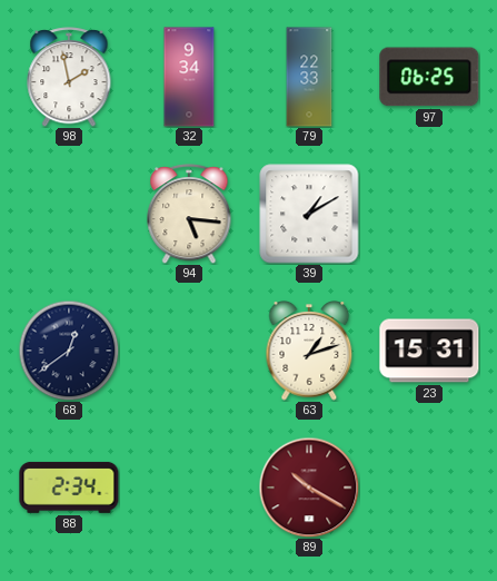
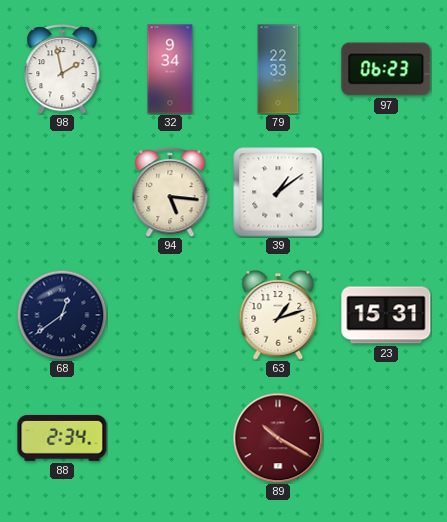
97: 06:25 -> 06:23 (386, 69)
39: 1:10 -> 1:09 (278, 192)
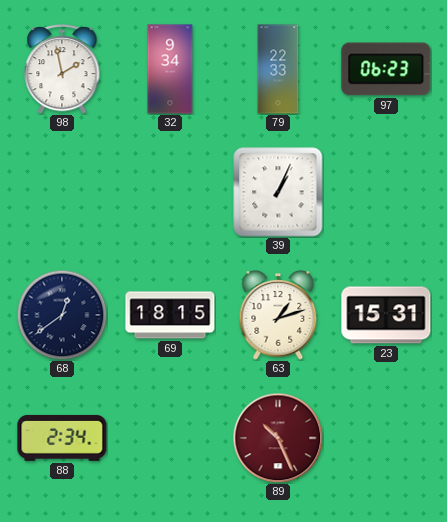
94: 5:16 -> none (170, 192)
39: 1:09 -> 1:04 (278, 192)
69: none -> 18:15 (170, 315)
89: 10:20 -> 10:26 (278, 438)
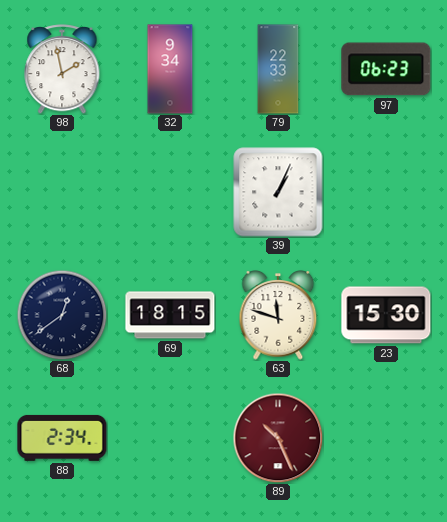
63: 1:12 -> 11:48 (278, 316)
23: 15:31 -> 15:30 (386, 315)
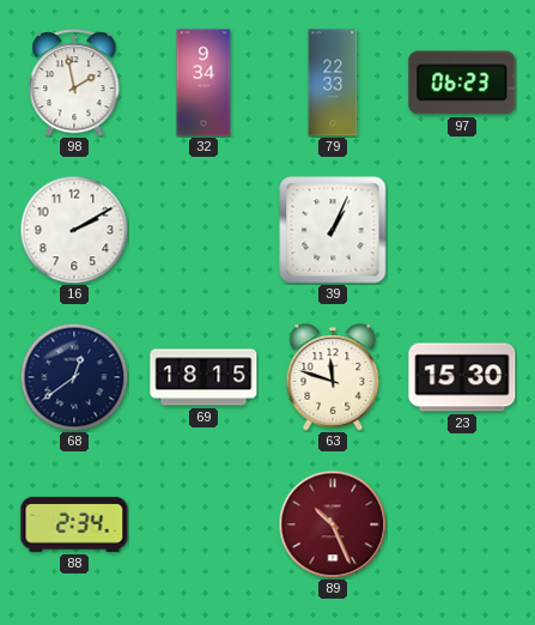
16: none -> 2:10 (74, 230)
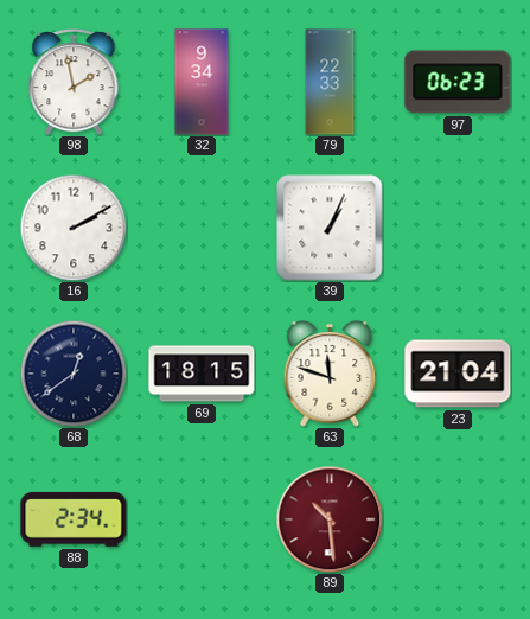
23: 15:30 -> 21:04 (458, 374)
89: 10:26 -> 10:29 (330, 519)
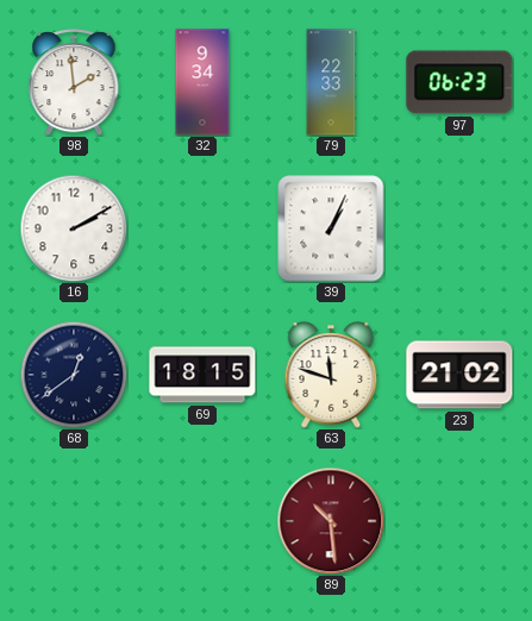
98: 1:58 -> 1:59 (74, 82)
23: 21:04 -> 21:02 (459, 375)
88: 2:34 -> none (74, 519)
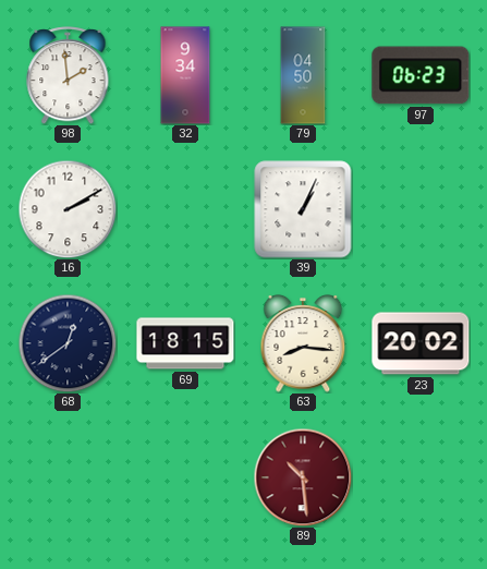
79: 22:33 -> 04:50 (303, 75)
63: 11:48 -> 8:16 (303, 344)
23: 21:02 -> 20:02 (421, 343)
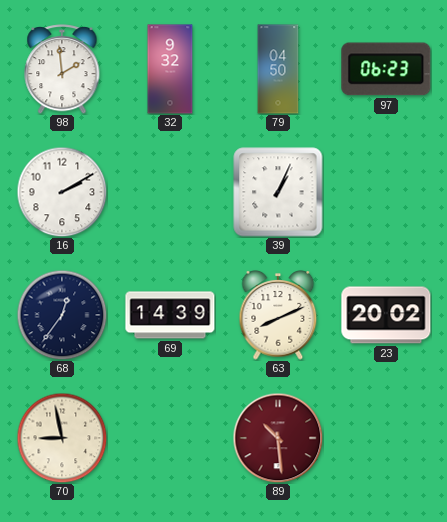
32: 9:34 -> 9:32 (170, 69)
68: 12:39 -> 12:36 (62, 315)
69: 18:15 -> 14:39 (170, 315)
63: 8:16 -> 8:11 (278, 316)
70: none -> 8:58 (62, 438)
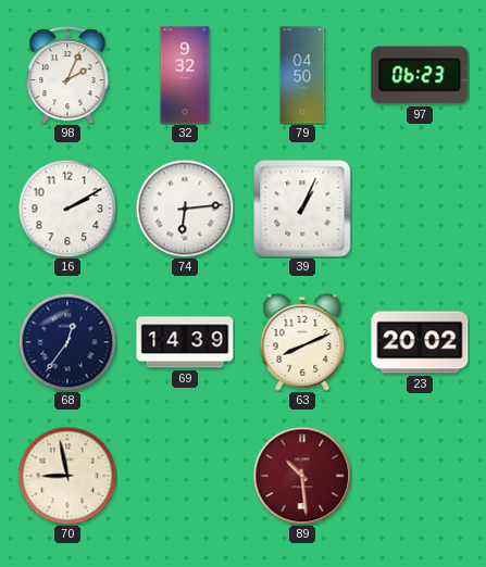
98: 1:59 -> 2:04 (67, 75)
74: none -> 6:14 (185, 209)
